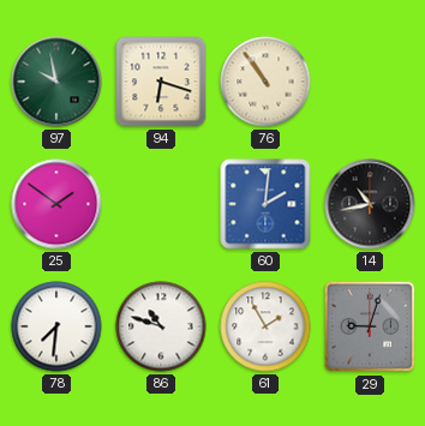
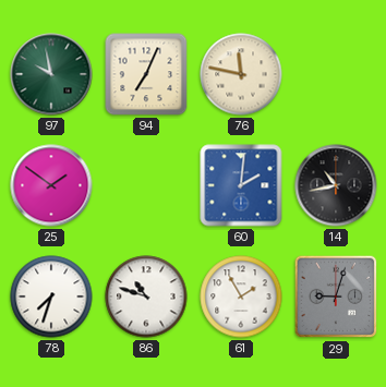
94: 6:18 -> 7:04 (146, 74)
76: 10:54 -> 11:47 (241, 74)
78: 7:31 -> 7:33 (51, 297)
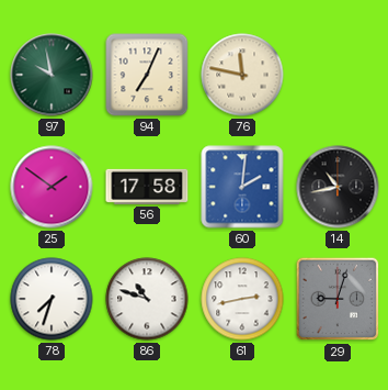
56: none -> 17:58 (147, 187)
61: 1:55 -> 2:43 (242, 299)
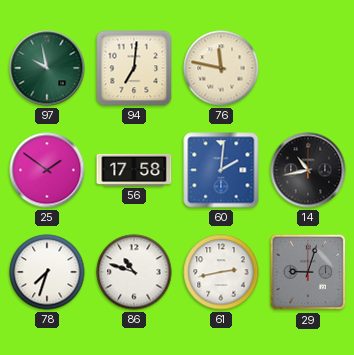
94: 7:04 -> 7:01 (134, 68)
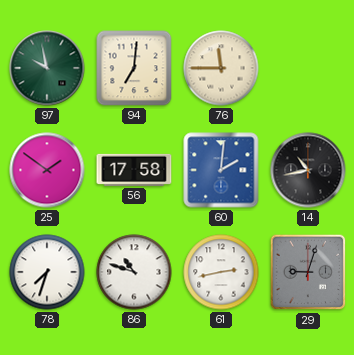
76: 11:47 -> 11:45 (221, 68)
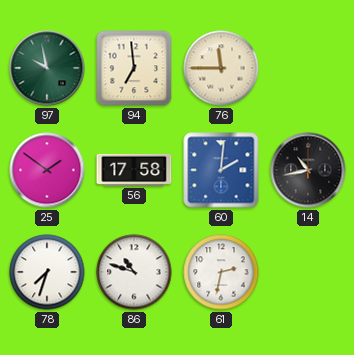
94: 7:01 -> 6:59 (134, 68)
61: 2:43 -> 2:32 (221, 272)
29: 9:03 -> none (308, 272)
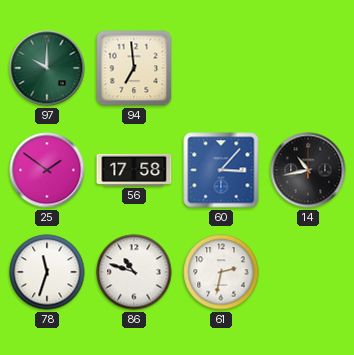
97: 9:58 -> 10:00 (47, 68)
76: 11:45 -> none (221, 68)
60: 2:01 -> 3:07 (221, 170)
78: 7:33 -> 11:33 (47, 272)
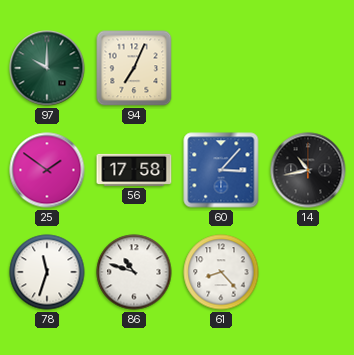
94: 6:59 -> 7:04 (134, 68)
61: 2:32 -> 8:23 (221, 272)
